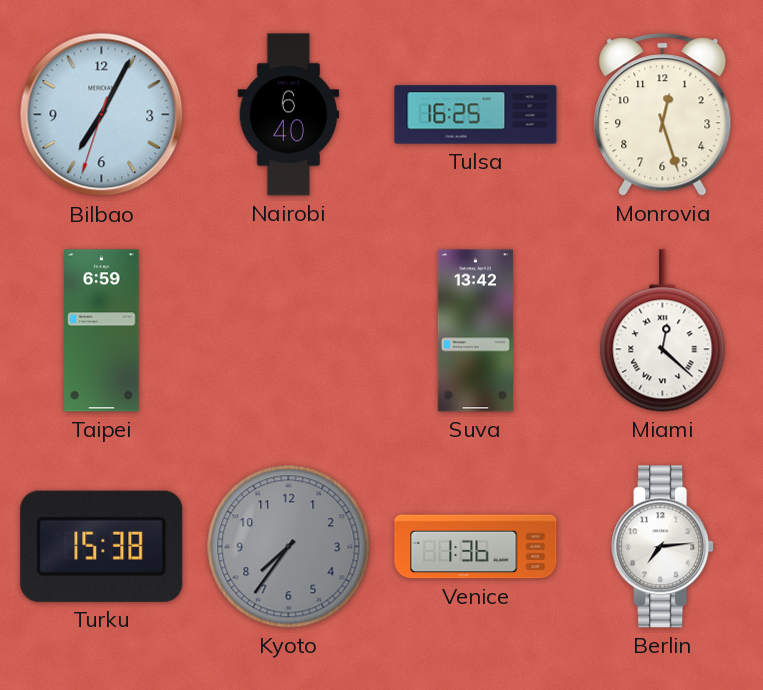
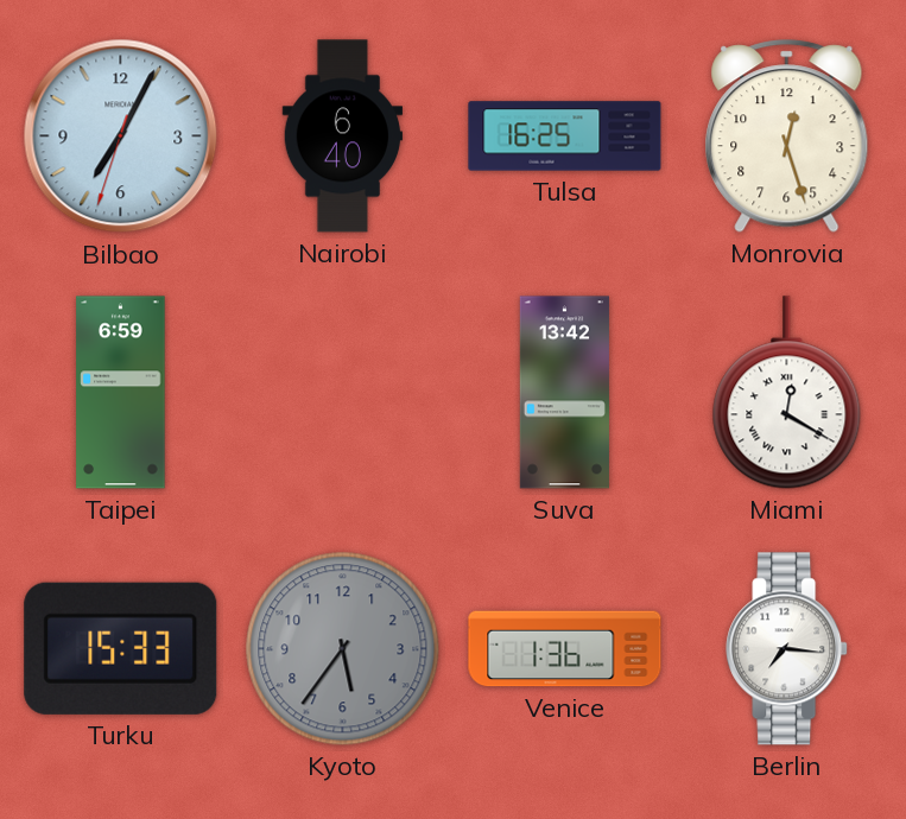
Miami: 12:22 -> 12:20 (787, 393)
Turku: 15:38 -> 15:33 (121, 648)
Kyoto: 7:36 -> 5:36 (343, 649)
Berlin: 7:14 -> 7:16 (787, 649)
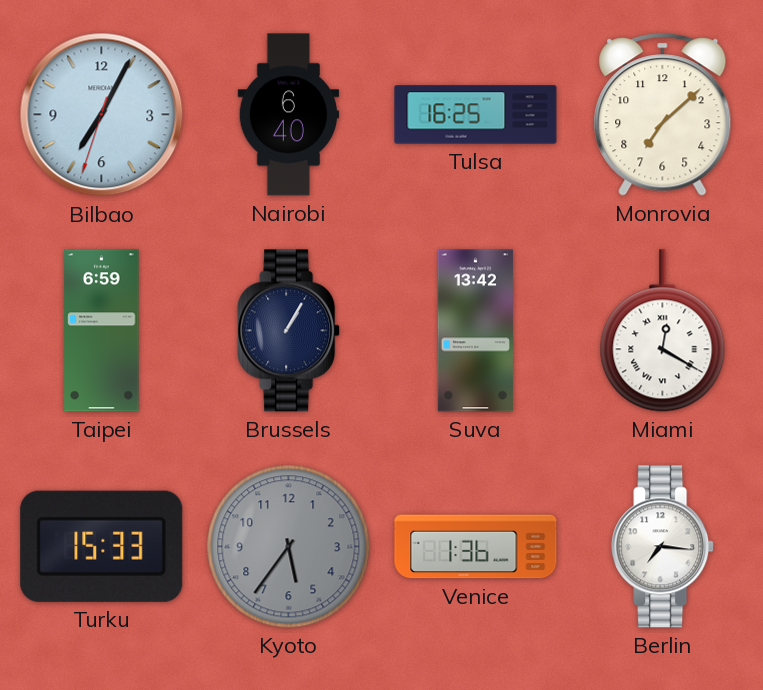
Monrovia: 12:27 -> 7:08 (663, 115)
Brussels: none -> 1:05 (289, 331)
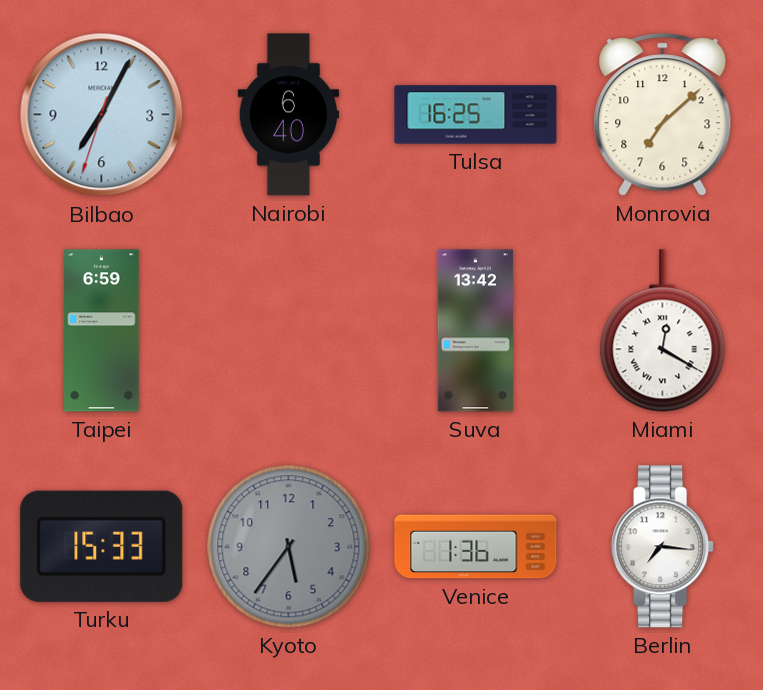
Brussels: 1:05 -> none (289, 331)
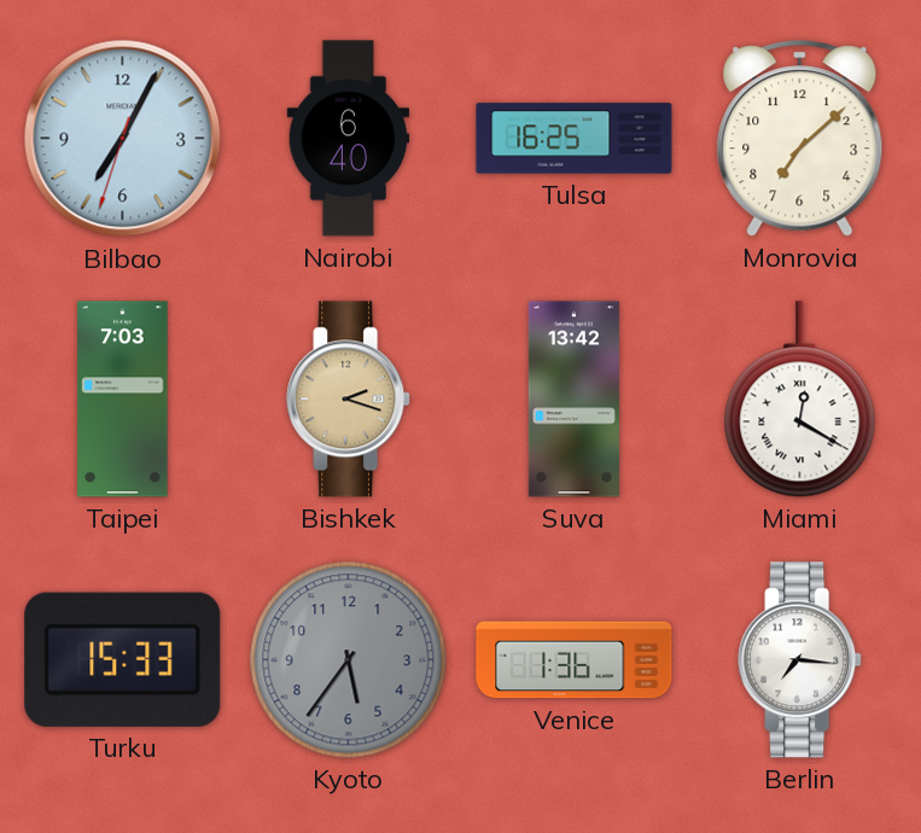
Taipei: 6:59 -> 7:03 (123, 400)
Bishkek: none -> 2:18 (349, 400)
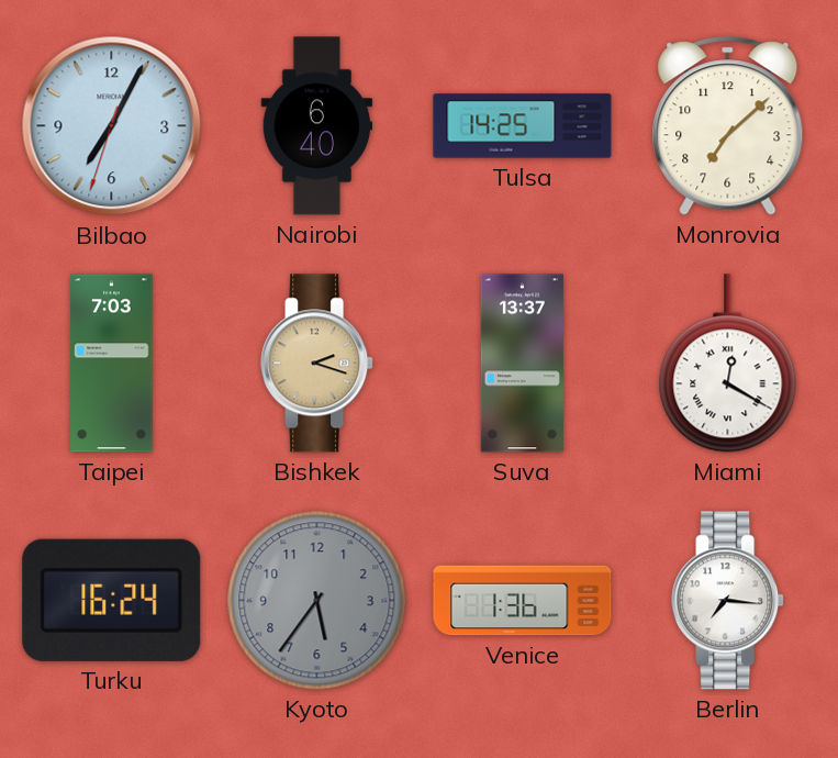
Tulsa: 16:25 -> 14:25 (523, 126)
Suva: 13:42 -> 13:37 (522, 364)
Turku: 15:33 -> 16:24 (112, 600)
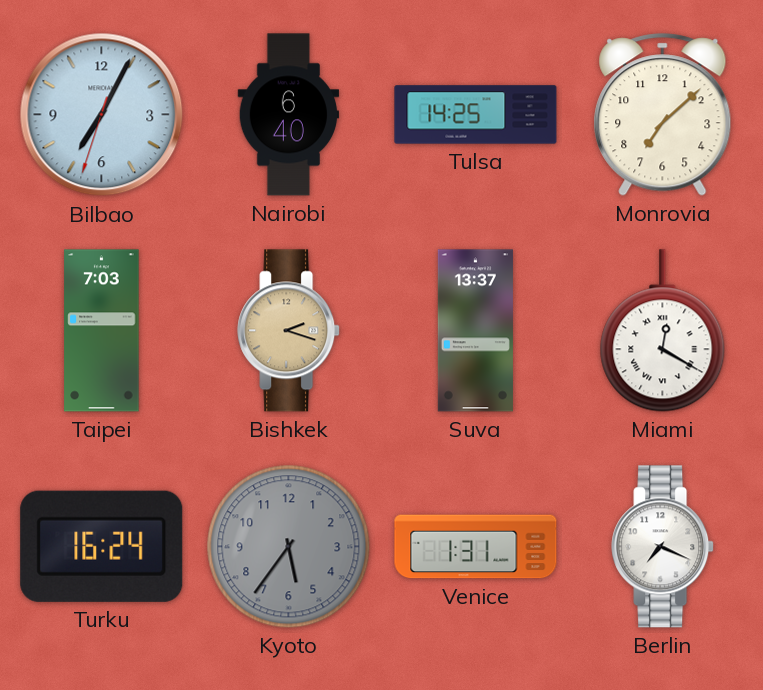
Venice: 1:36 -> 1:31 (476, 547)
Berlin: 7:16 -> 7:19 (663, 547)
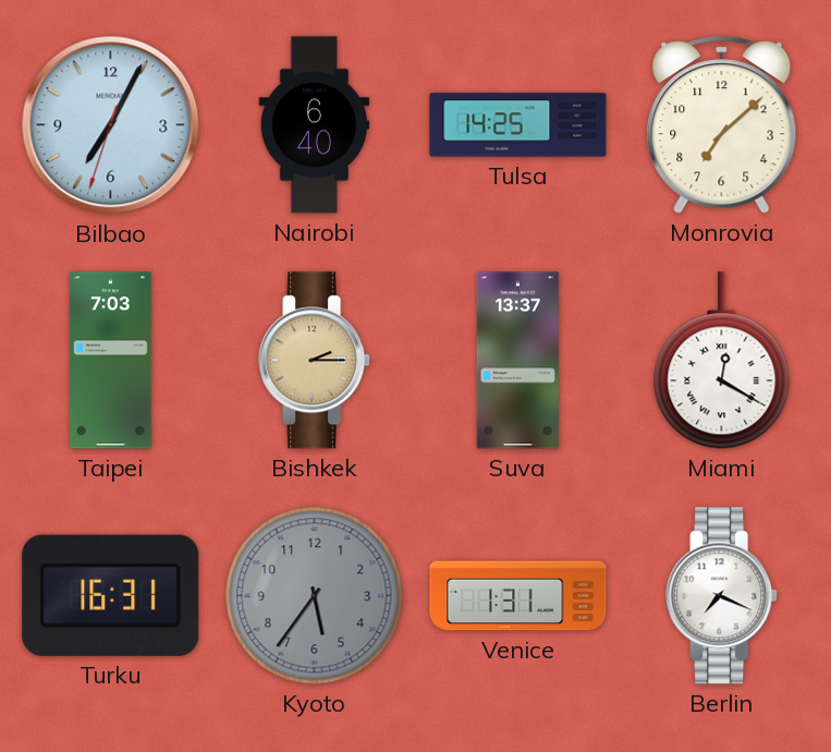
Bishkek: 2:18 -> 2:15 (315, 361)
Turku: 16:24 -> 16:31 (111, 595)
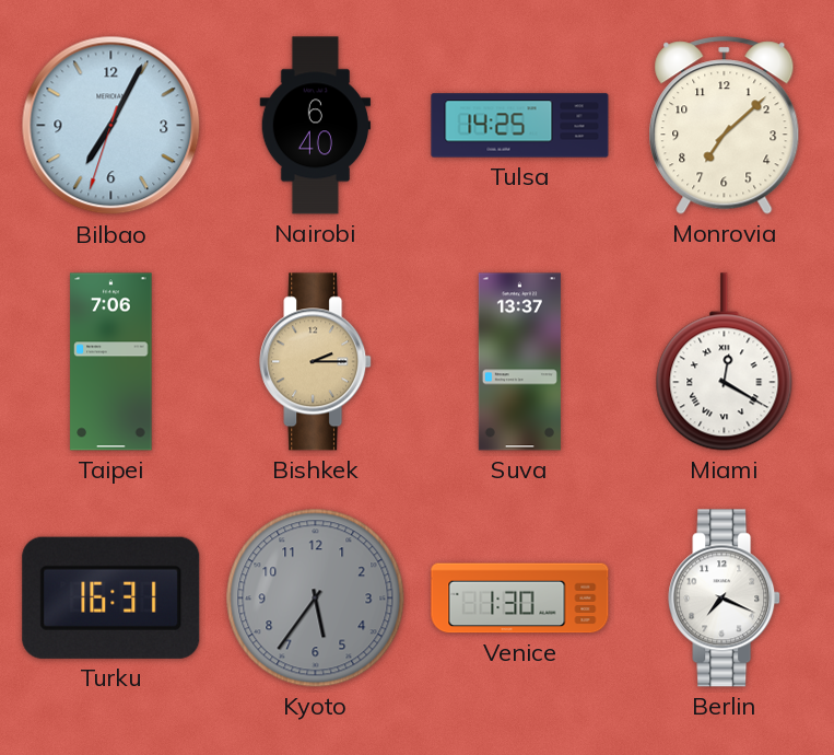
Taipei: 7:03 -> 7:06 (111, 362)
Venice: 1:31 -> 1:30 (520, 599)
